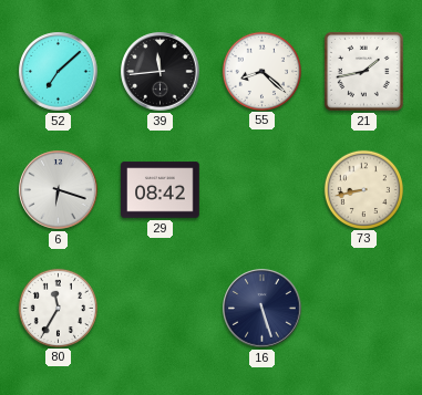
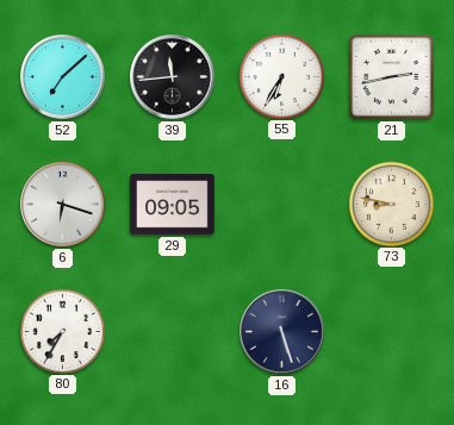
55: 8:22 -> 6:35 (281, 76)
21: 1:43 -> 2:43 (391, 76)
29: 08:42 -> 09:05 (173, 205)
73: 8:43 -> 8:47 (391, 204)
80: 11:35 -> 7:35 (62, 331)
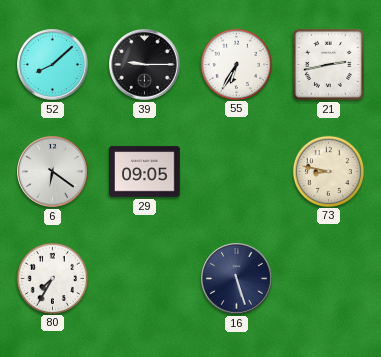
52: 7:08 -> 8:08 (53, 65)
39: 11:44 -> 9:15 (145, 65)
6: 6:18 -> 6:21 (53, 172)
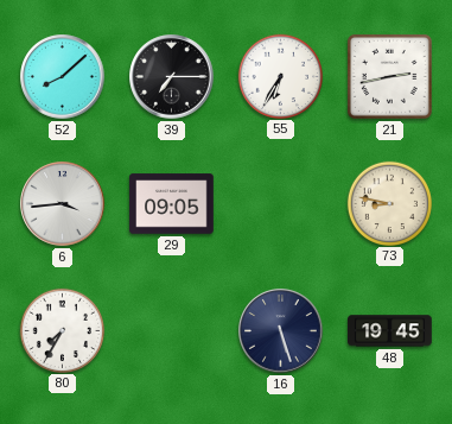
39: 9:15 -> 7:15 (172, 77)
6: 6:21 -> 3:44 (63, 204)
48: none -> 19:45 (390, 331)
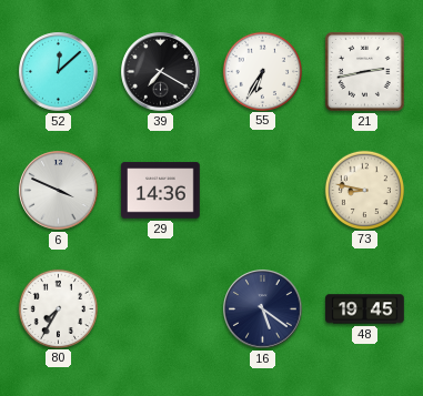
52: 8:08 -> 12:08 (59, 72)
39: 7:15 -> 7:20 (161, 72)
6: 3:44 -> 3:49 (59, 191)
29: 09:05 -> 14:36 (161, 191)
16: 5:27 -> 5:21 (263, 309)
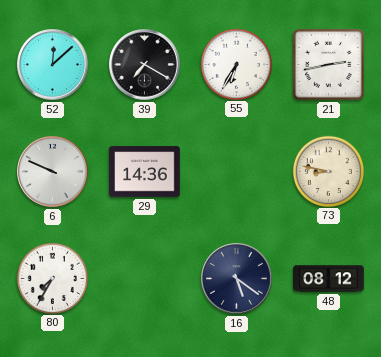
6: 3:49 -> 9:49 (53, 172)
48: 19:45 -> 08:12 (329, 279)
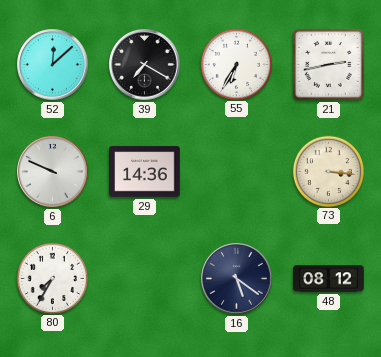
73: 8:47 -> 3:16 (328, 171)
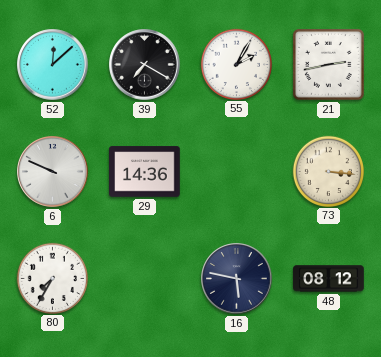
55: 6:35 -> 2:05 (236, 64)
16: 5:21 -> 5:47 (237, 279)
